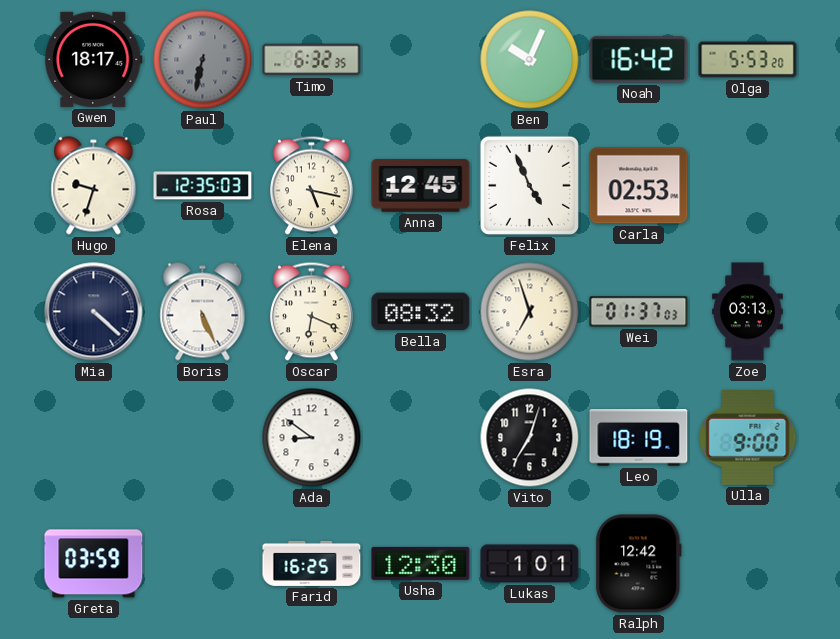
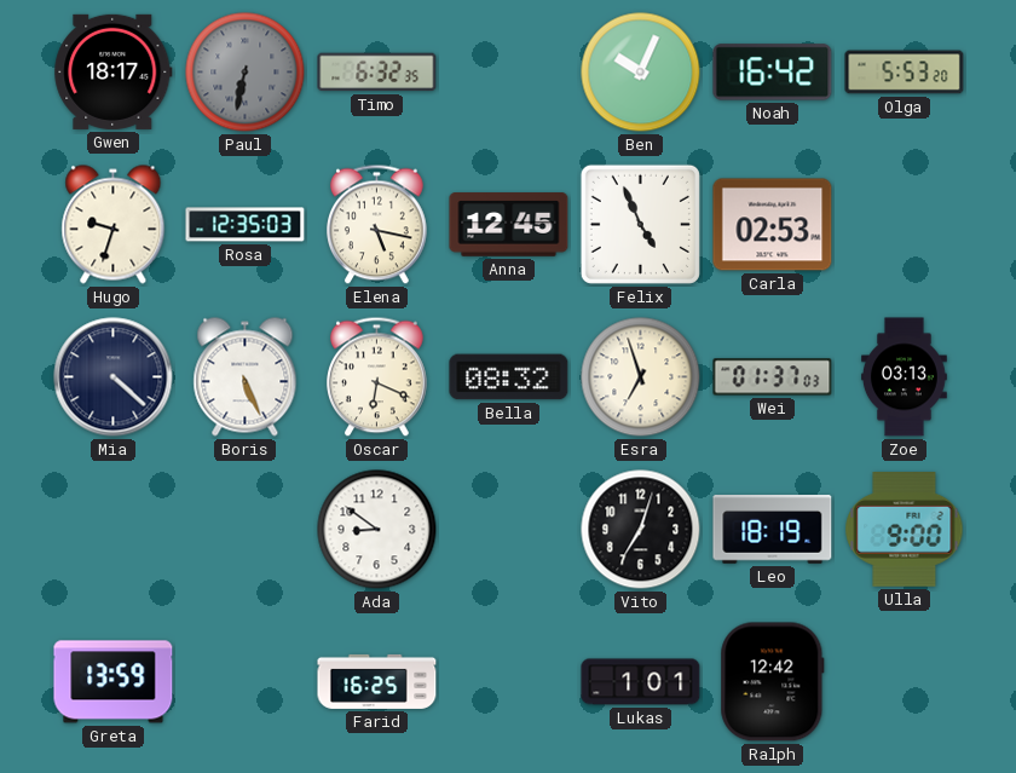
Greta: 03:59 -> 13:59 (114, 682)
Usha: 12:30 -> none (421, 563)
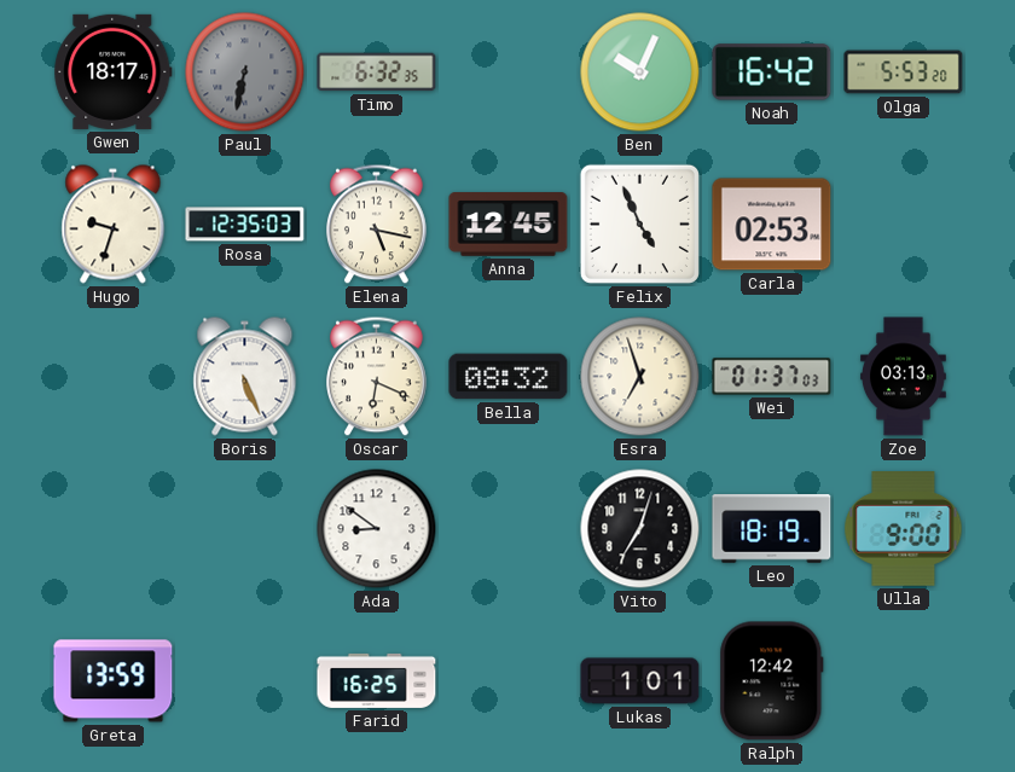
Mia: 4:22 -> none (114, 377)
